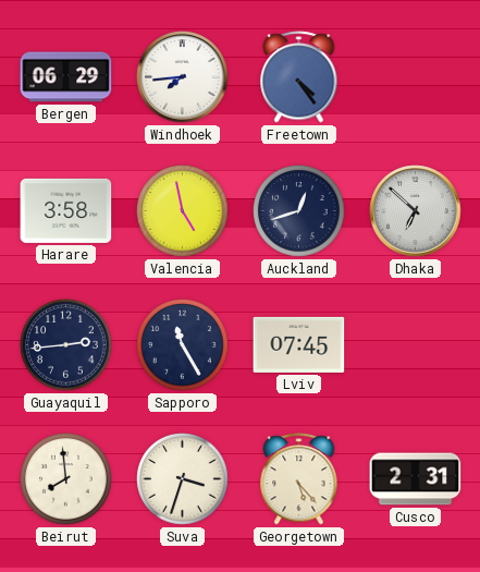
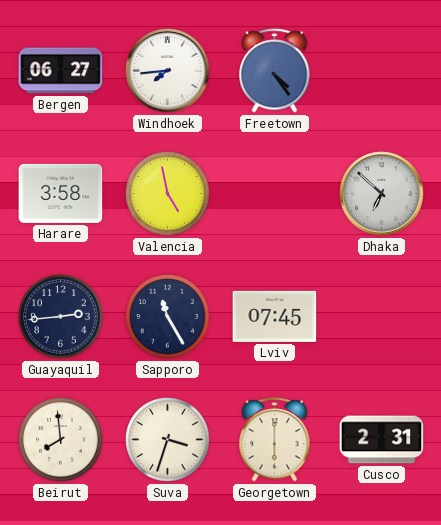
Bergen: 06:29 -> 06:27 (61, 71)
Auckland: 12:42 -> none (299, 211)
Georgetown: 5:23 -> 6:00 (275, 440)
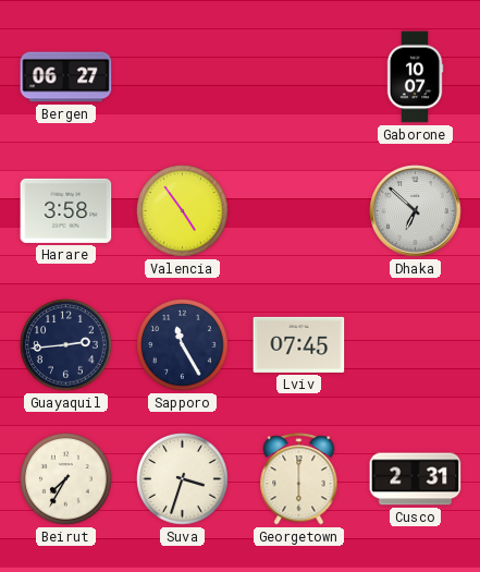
Windhoek: 7:44 -> none (168, 71)
Freetown: 4:24 -> none (275, 71)
Gaborone: none -> 10:07 (415, 77)
Valencia: 4:58 -> 4:54 (183, 211)
Beirut: 7:59 -> 7:35 (66, 479)
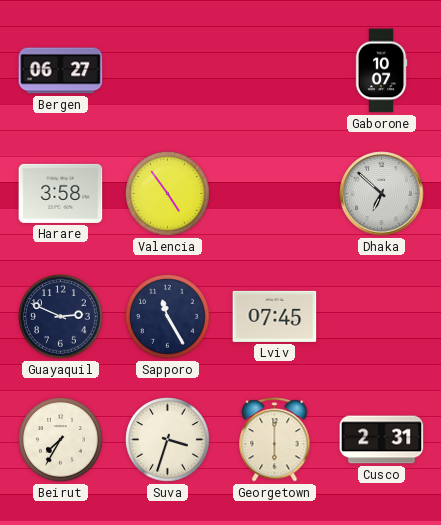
Guayaquil: 2:44 -> 2:49 (61, 317)
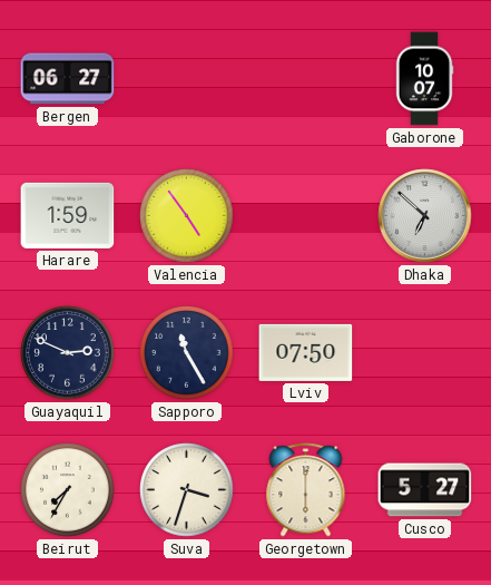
Harare: 3:58 -> 1:59 (68, 215)
Lviv: 07:45 -> 07:50 (306, 352)
Cusco: 2:31 -> 5:27 (425, 490)
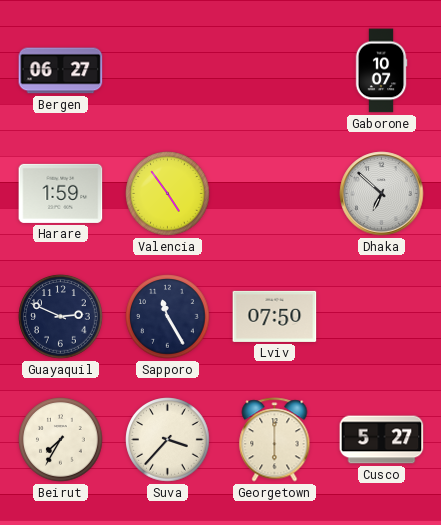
Suva: 3:33 -> 3:37 (168, 440)
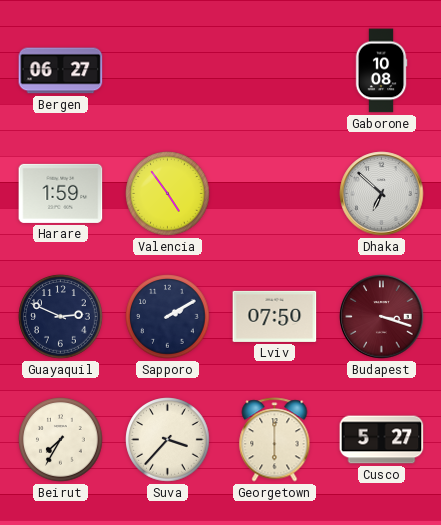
Gaborone: 10:07 -> 10:08 (381, 71)
Sapporo: 11:25 -> 2:10 (168, 317)
Budapest: none -> 3:18 (382, 317)
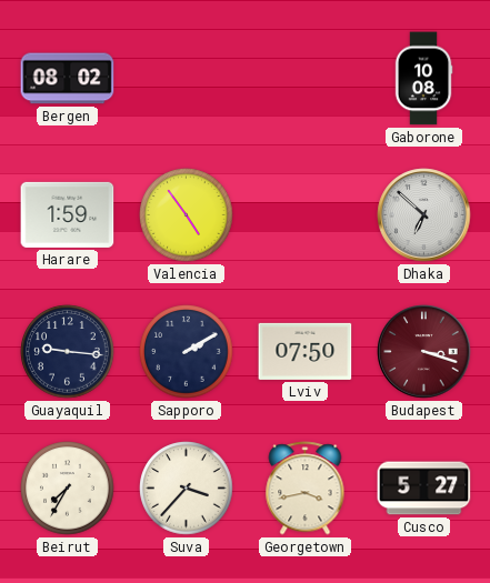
Bergen: 06:27 -> 08:02 (68, 79)
Guayaquil: 2:49 -> 9:16 (68, 352)
Georgetown: 6:00 -> 3:43 (306, 489)
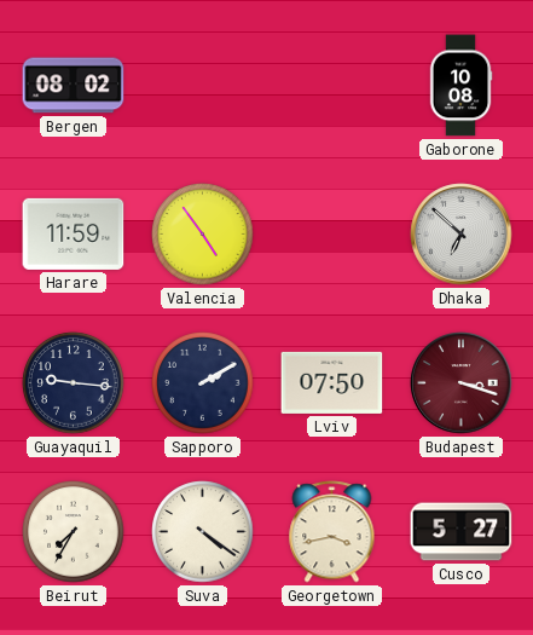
Harare: 1:59 -> 11:59 (74, 233)
Suva: 3:37 -> 4:21 (203, 532)
